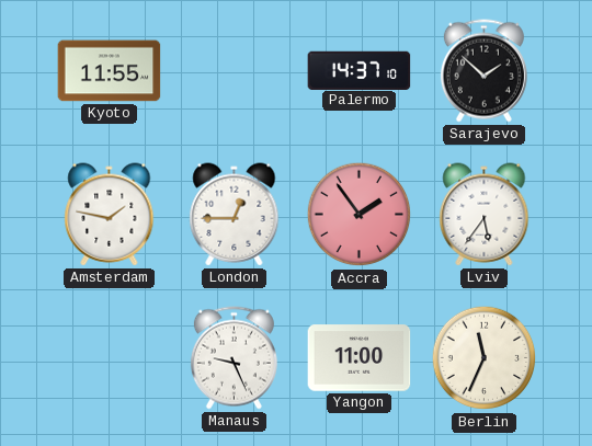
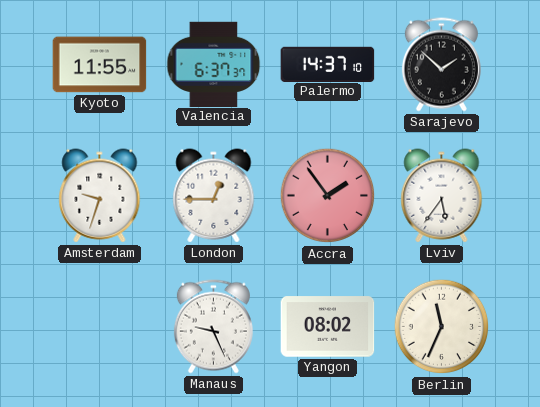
Valencia: none -> 6:37 (214, 64)
Amsterdam: 1:47 -> 9:33 (100, 196)
Yangon: 11:00 -> 08:02 (328, 327)
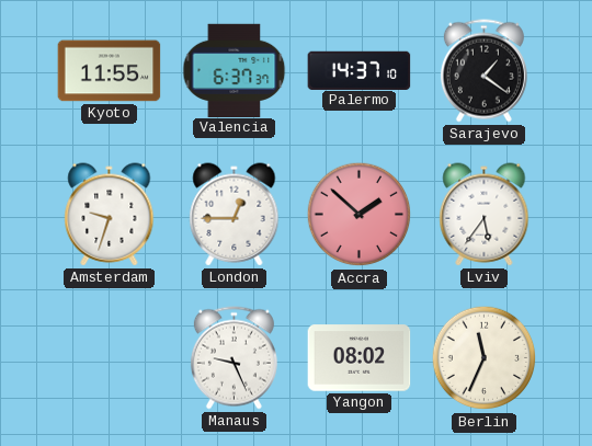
Sarajevo: 1:52 -> 1:21 (483, 71)
Accra: 1:54 -> 1:52 (360, 215)
